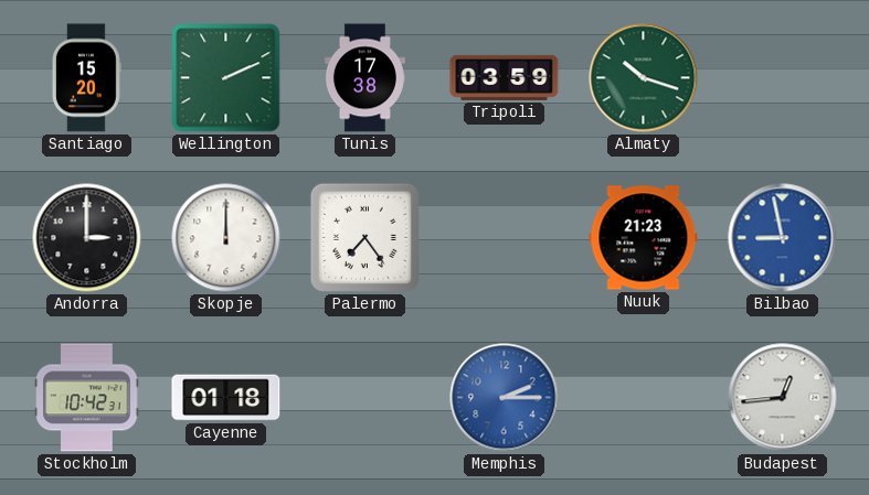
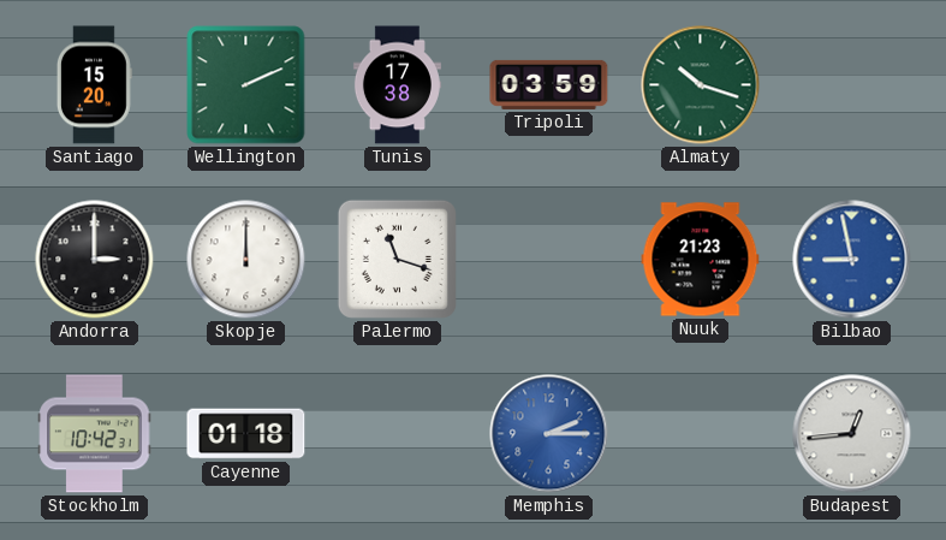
Palermo: 7:24 -> 11:18 (397, 259)
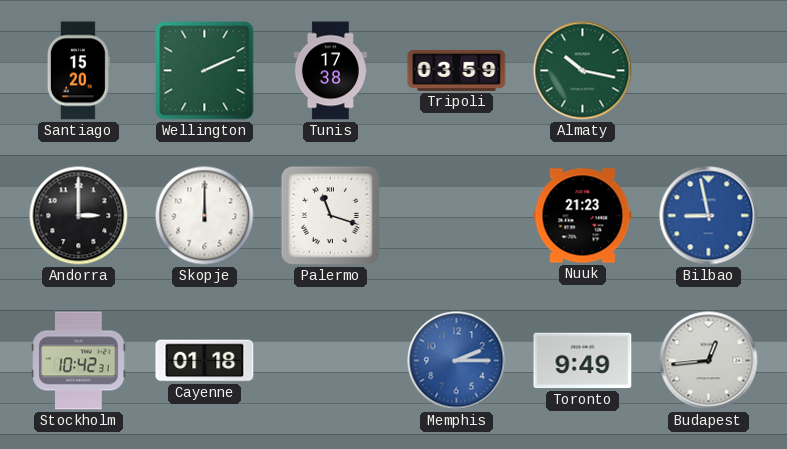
Almaty: 10:18 -> 10:17 (583, 71)
Toronto: none -> 9:49 (583, 361)
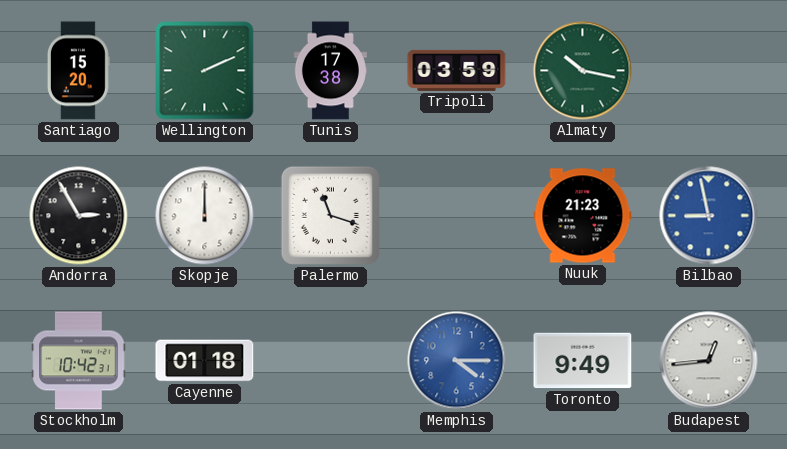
Andorra: 3:00 -> 2:55 (79, 216)
Memphis: 2:15 -> 4:15 (457, 361)
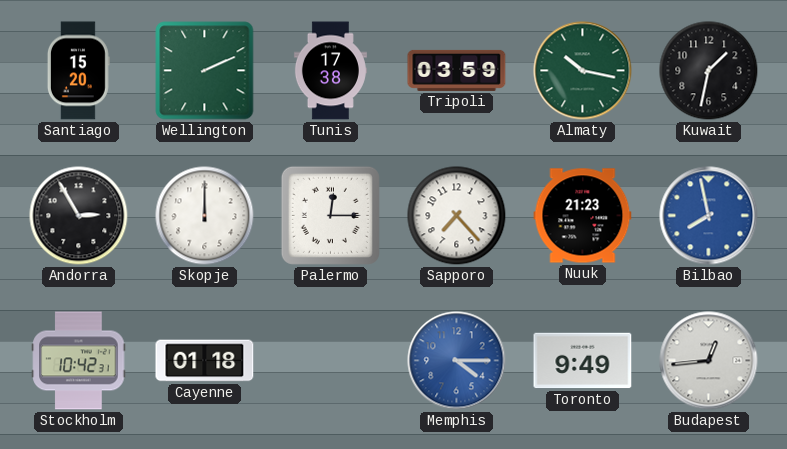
Kuwait: none -> 1:32 (709, 71)
Palermo: 11:18 -> 12:15 (330, 215)
Sapporo: none -> 7:23 (457, 216)
Bilbao: 8:58 -> 7:58 (709, 216)
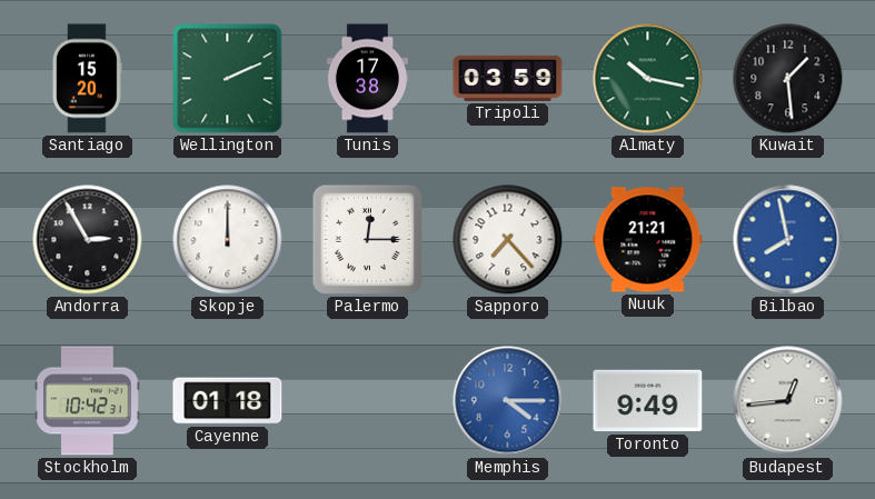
Kuwait: 1:32 -> 1:29 (788, 79)
Nuuk: 21:23 -> 21:21 (648, 240)
